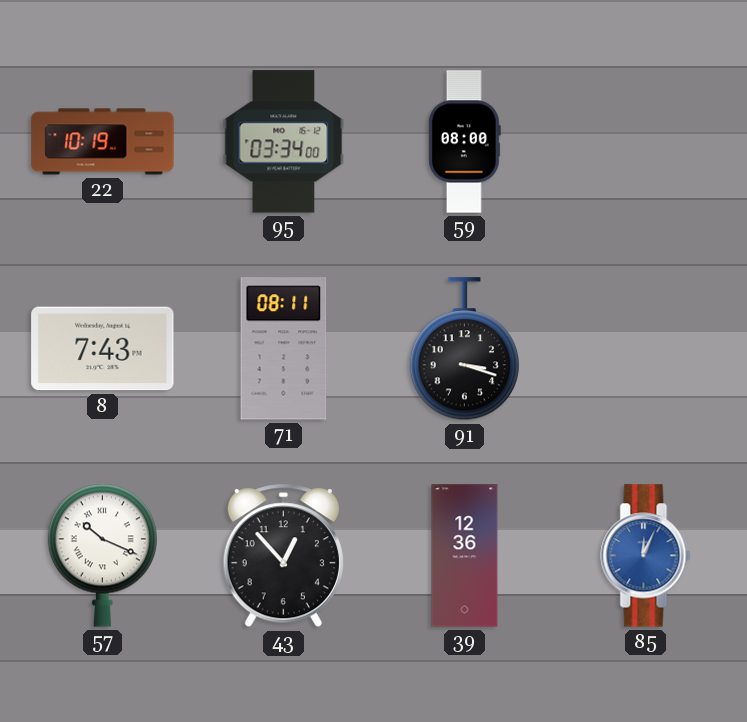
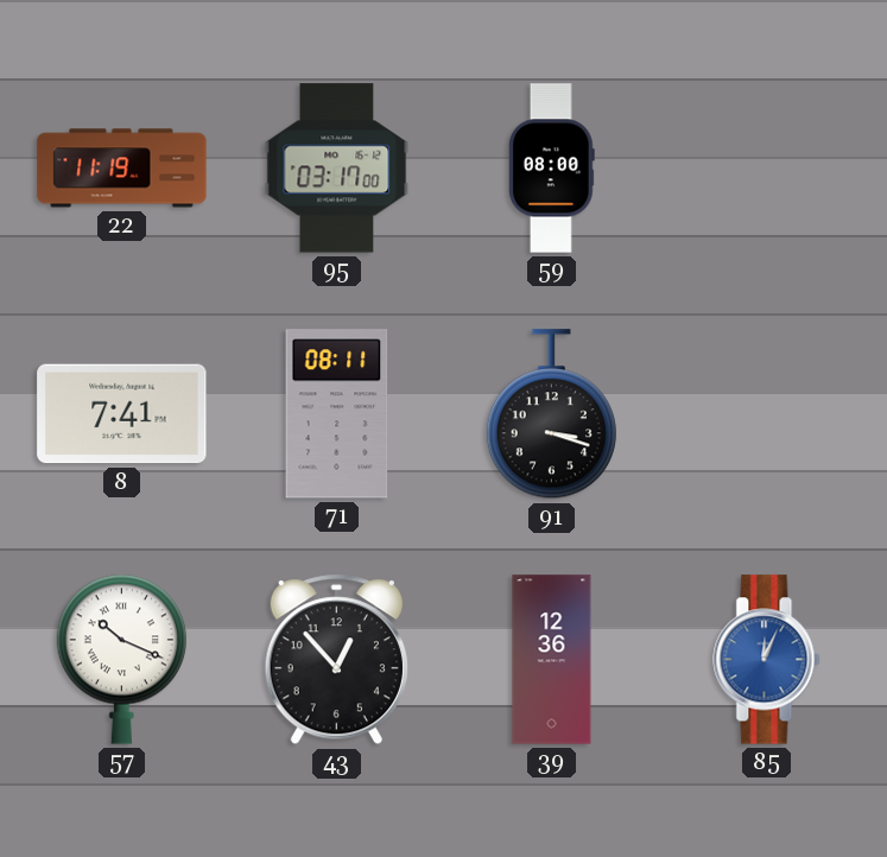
22: 10:19 -> 11:19 (122, 169)
95: 03:34 -> 03:17 (337, 169)
8: 7:43 -> 7:41 (122, 414)
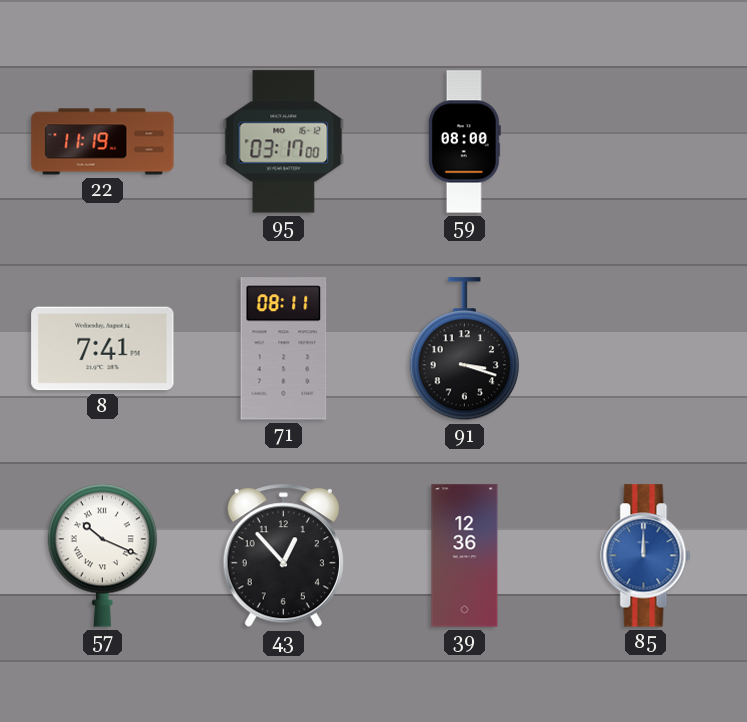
85: 12:04 -> 12:00 (646, 556)
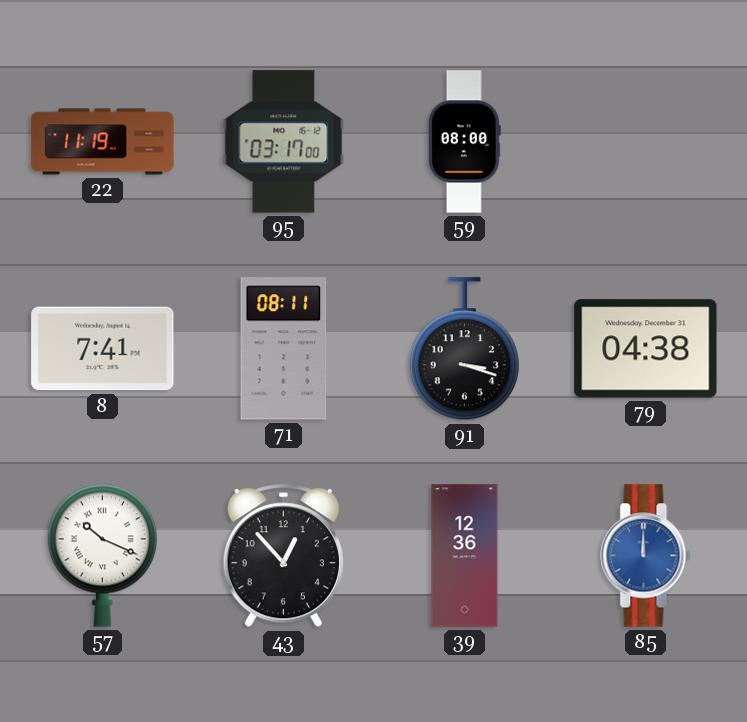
79: none -> 04:38 (646, 349)
